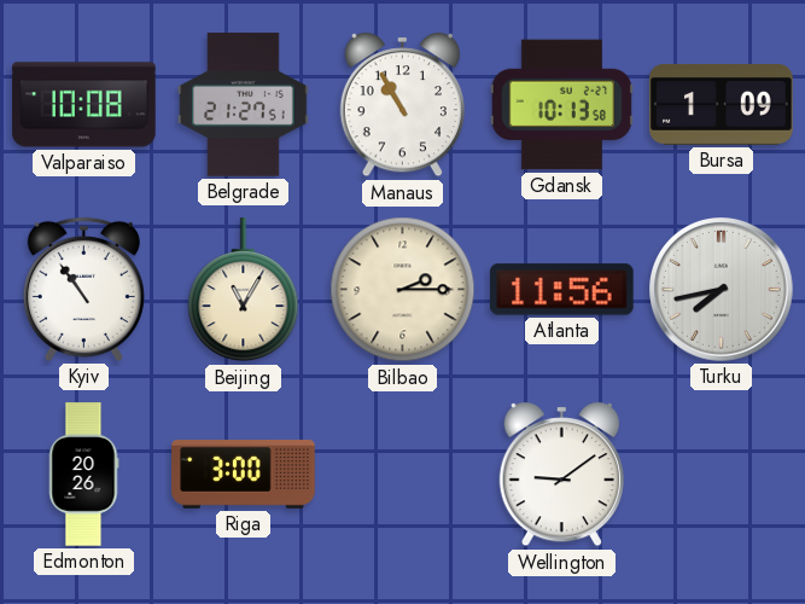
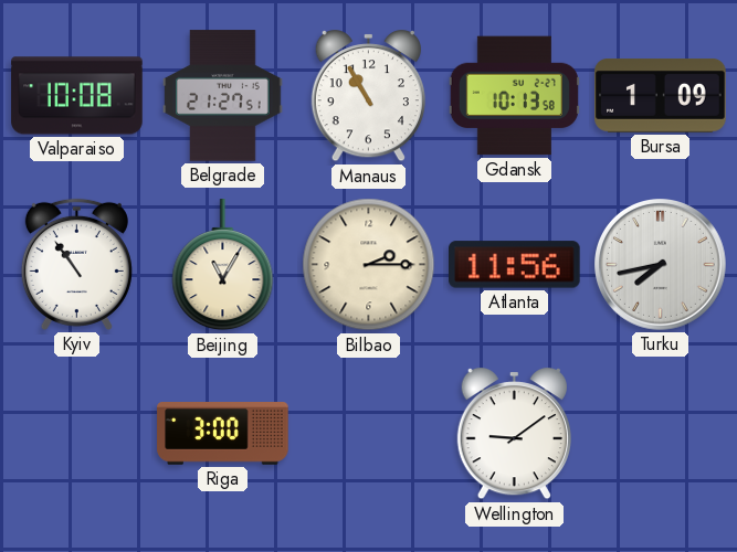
Edmonton: 20:26 -> none (83, 475)
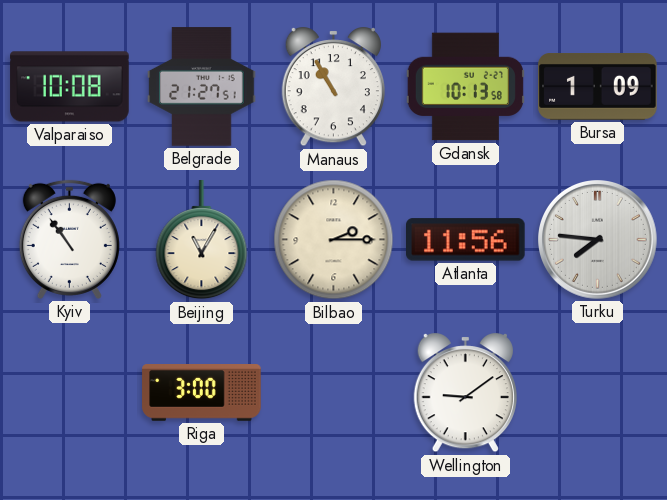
Turku: 7:43 -> 7:46 (598, 240)
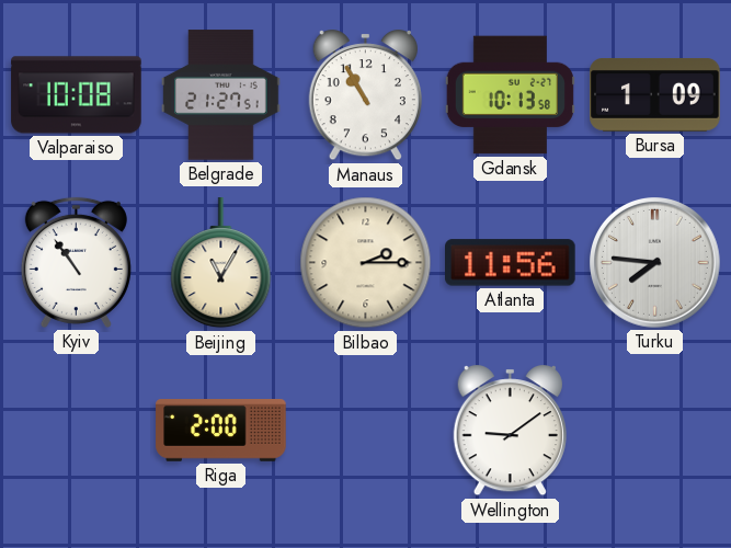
Riga: 3:00 -> 2:00 (221, 431)
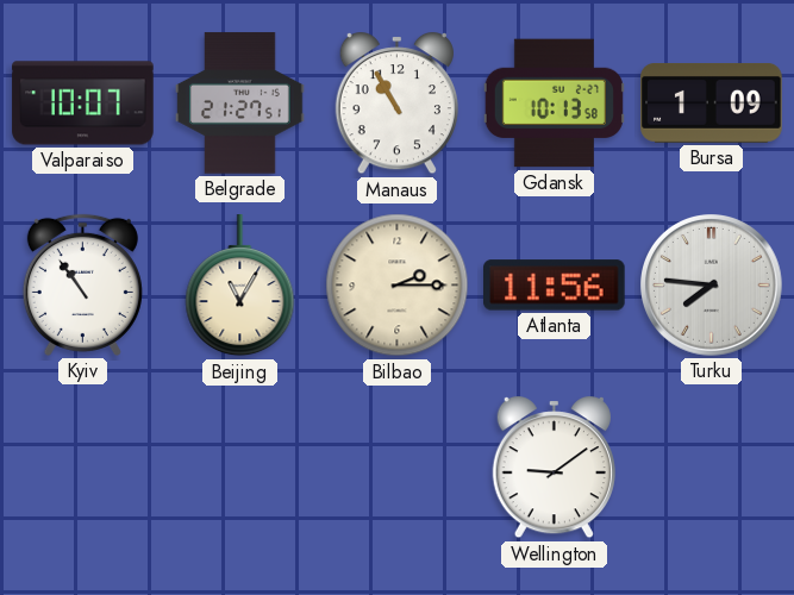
Valparaiso: 10:08 -> 10:07 (83, 104)
Riga: 2:00 -> none (221, 431)
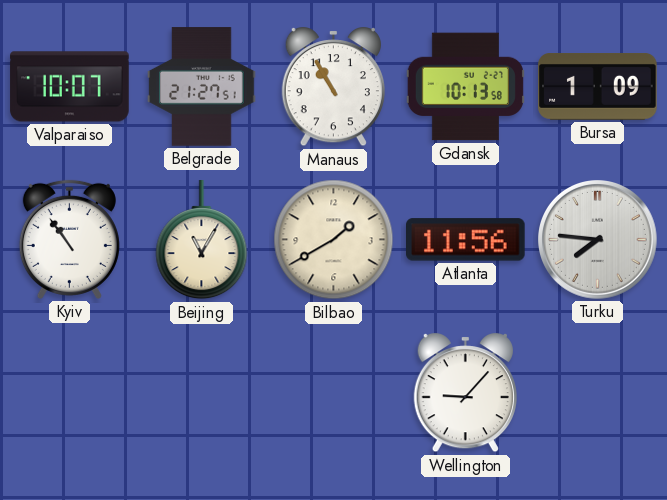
Bilbao: 2:15 -> 1:40 (334, 240)
Wellington: 9:09 -> 9:07 (465, 394)
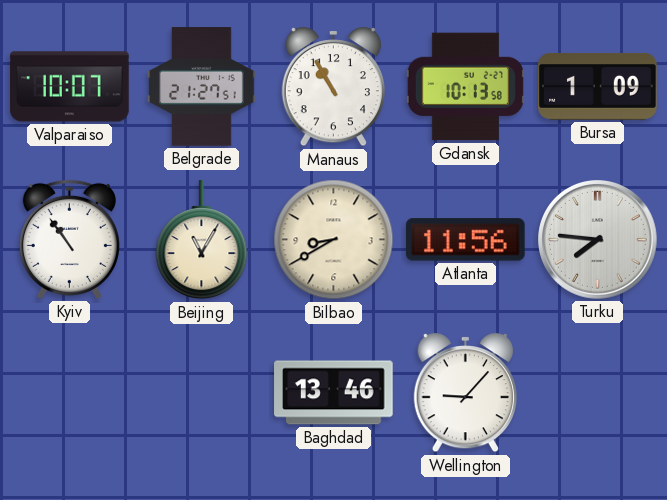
Bilbao: 1:40 -> 8:40 (334, 240)
Baghdad: none -> 13:46 (334, 393)
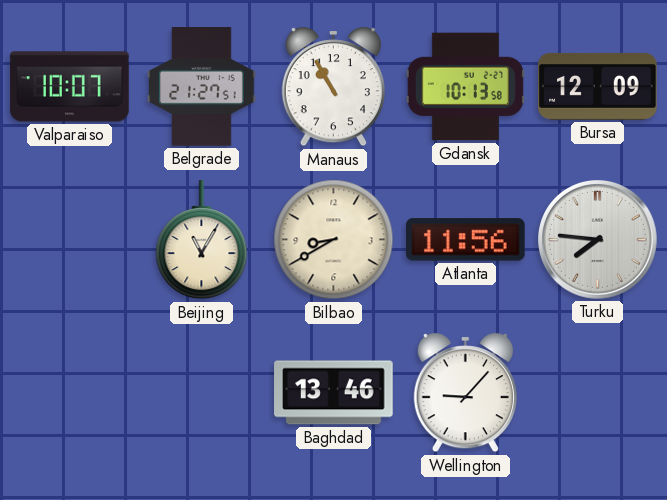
Bursa: 1:09 -> 12:09 (598, 87)
Kyiv: 10:54 -> none (69, 239)
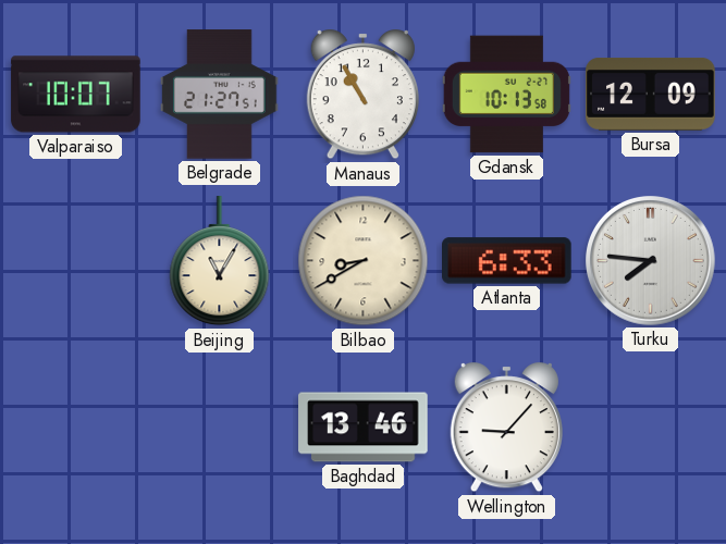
Atlanta: 11:56 -> 6:33 (507, 261)
